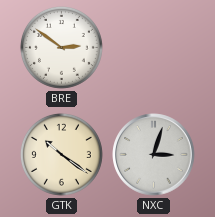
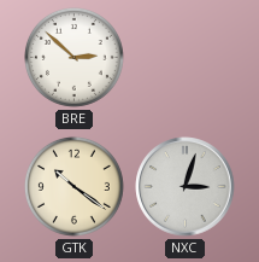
BRE: 2:51 -> 2:52 (73, 57)
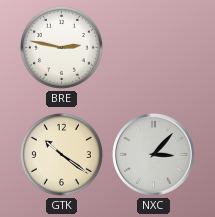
BRE: 2:52 -> 2:47 (61, 47)
NXC: 3:03 -> 3:07 (154, 155)
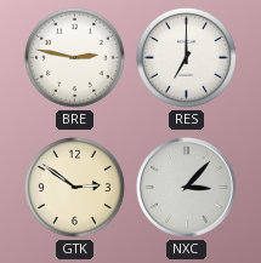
RES: none -> 7:00 (186, 57)
GTK: 10:21 -> 2:51 (74, 187)
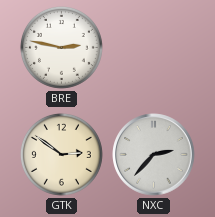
RES: 7:00 -> none (186, 57)
NXC: 3:07 -> 2:37 (154, 155)
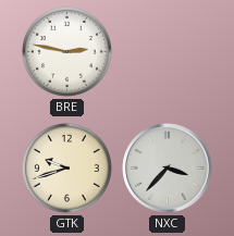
GTK: 2:51 -> 9:42 (66, 167)
NXC: 2:37 -> 3:37 (168, 169)
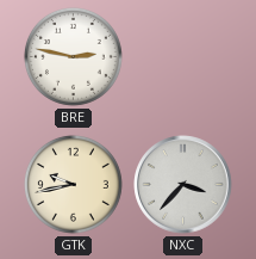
GTK: 9:42 -> 9:43 (73, 184)
